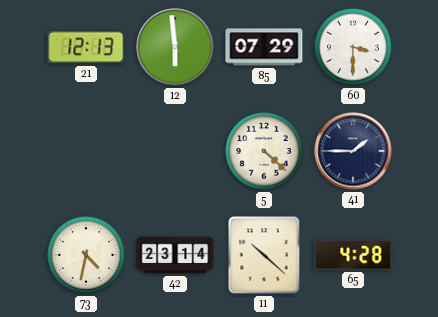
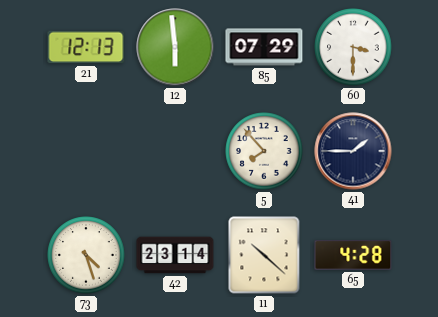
5: 4:22 -> 7:53 (264, 151)
73: 4:32 -> 4:27 (86, 255)
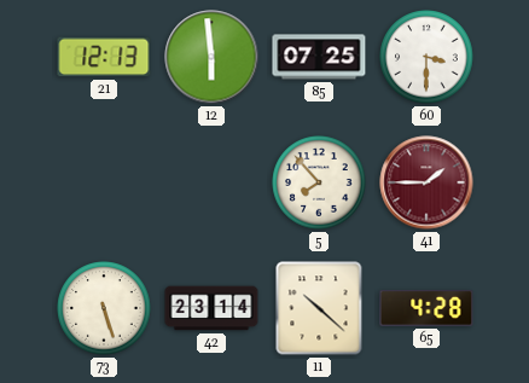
85: 07:29 -> 07:25 (319, 57)
41 dial: navy -> burgundy (426, 182)
73: 4:27 -> 5:27 (104, 308)
